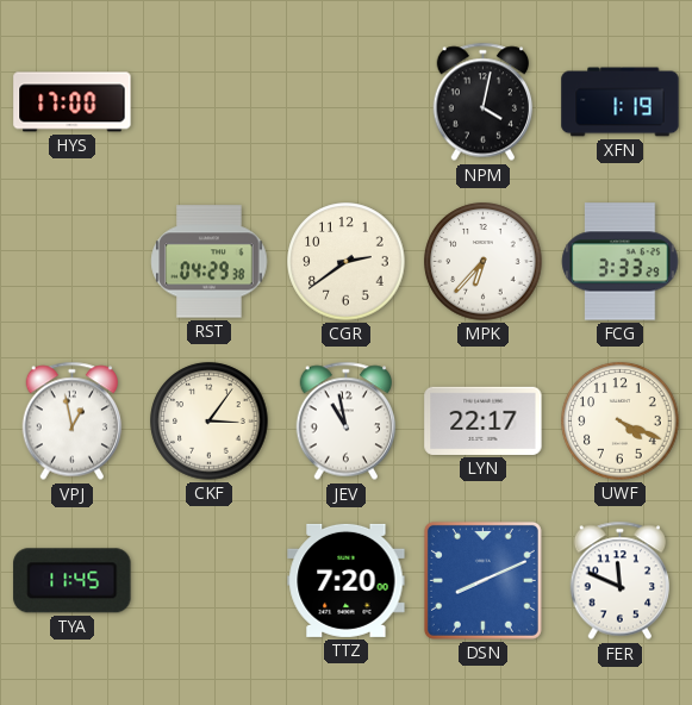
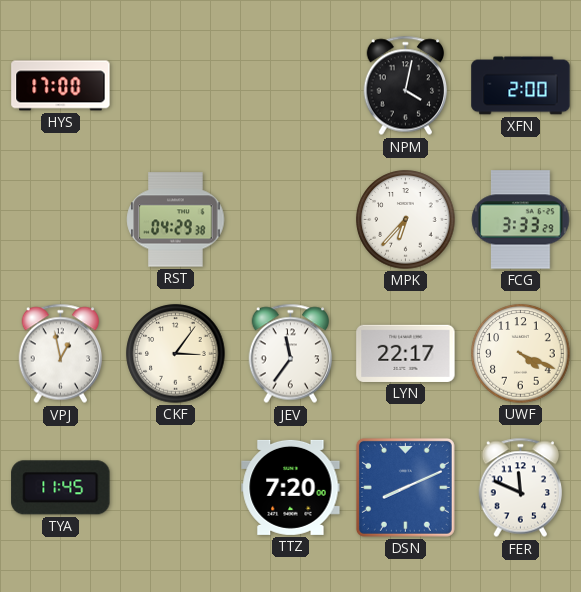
XFN: 1:19 -> 2:00 (521, 86)
CGR: 2:39 -> none (347, 262)
JEV: 10:58 -> 11:36 (291, 354)
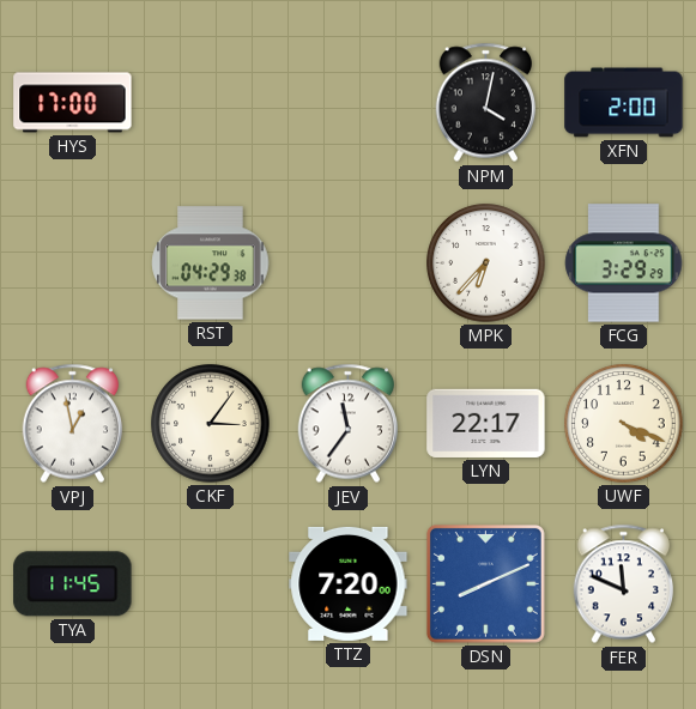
FCG: 3:33 -> 3:29 (624, 263)
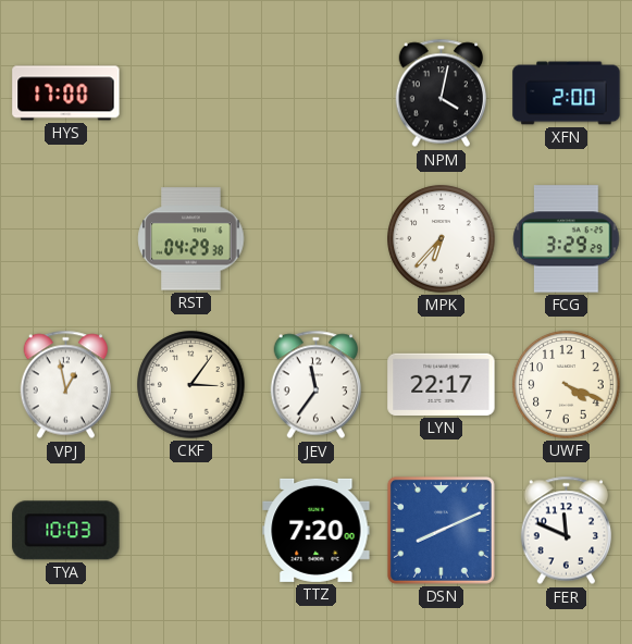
TYA: 11:45 -> 10:03 (66, 531)
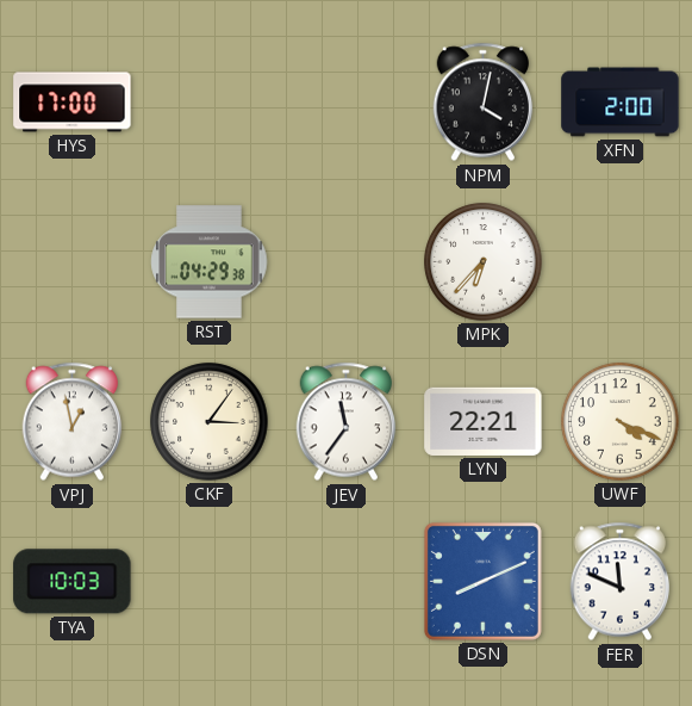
FCG: 3:29 -> none (567, 239)
LYN: 22:17 -> 22:21 (484, 421)
TTZ: 7:20 -> none (317, 530)
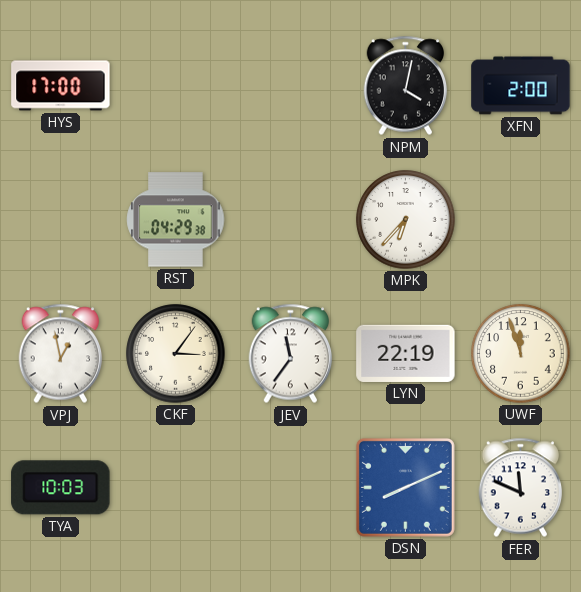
LYN: 22:21 -> 22:19 (406, 353)
UWF: 4:19 -> 11:57 (521, 354)
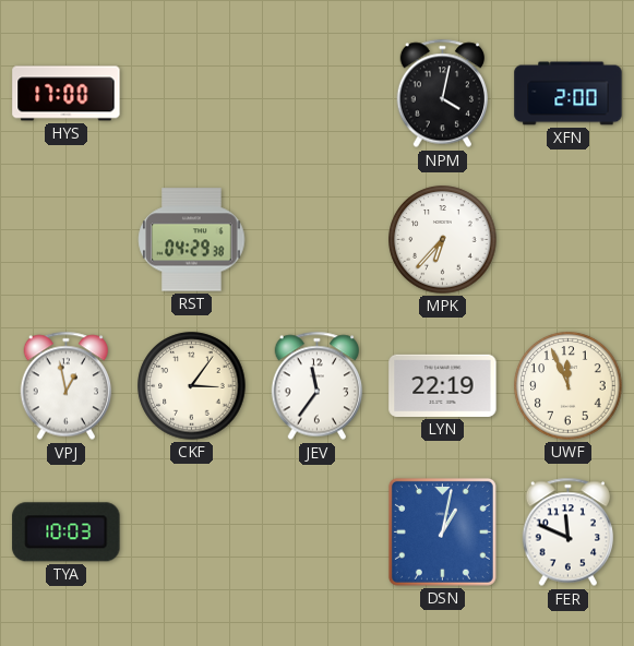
UWF: 11:57 -> 11:56 (569, 386)
DSN: 8:11 -> 1:02 (442, 531)
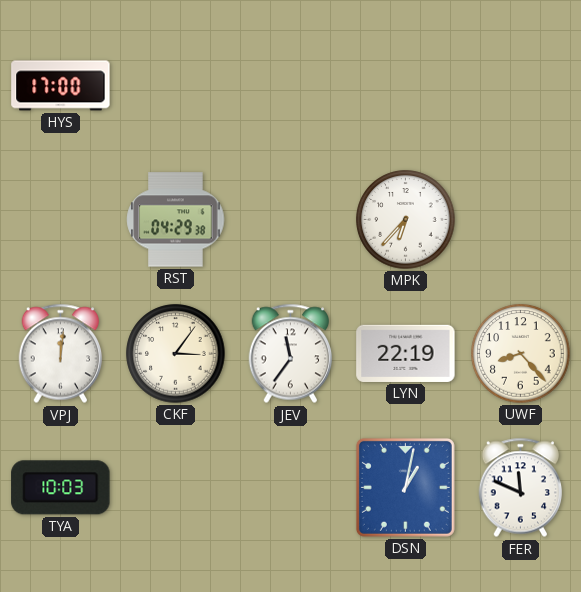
NPM: 4:02 -> none (443, 94)
XFN: 2:00 -> none (569, 94)
VPJ: 12:58 -> 12:01 (61, 354)
UWF: 11:56 -> 8:23 (521, 354)
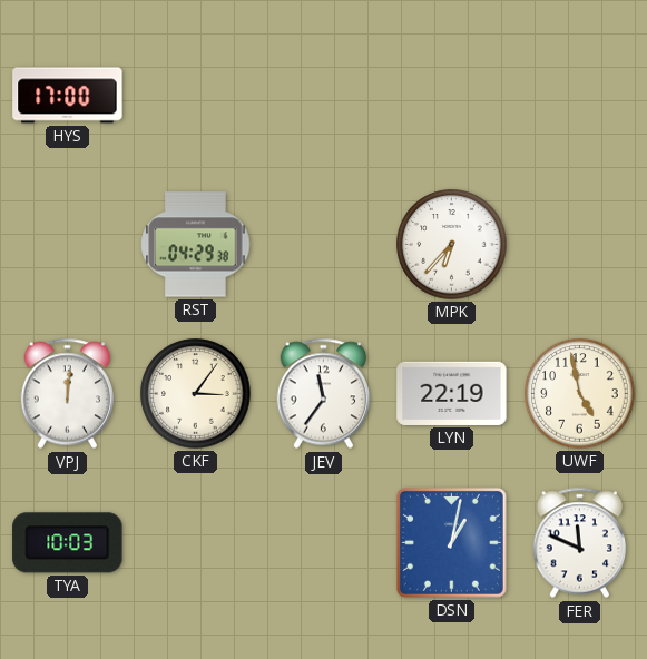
UWF: 8:23 -> 4:58 (580, 394)
